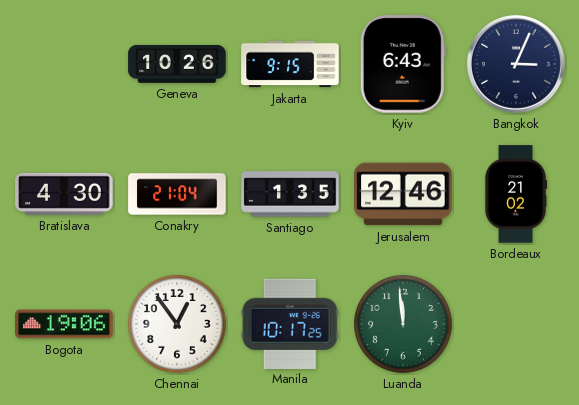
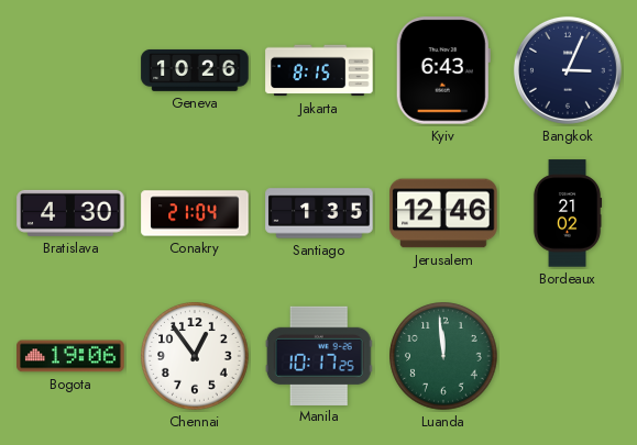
Jakarta: 9:15 -> 8:15 (319, 70)
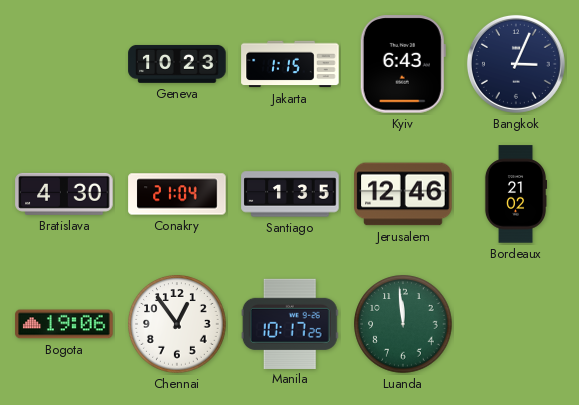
Geneva: 10:26 -> 10:23 (177, 64)
Jakarta: 8:15 -> 1:15 (290, 64)
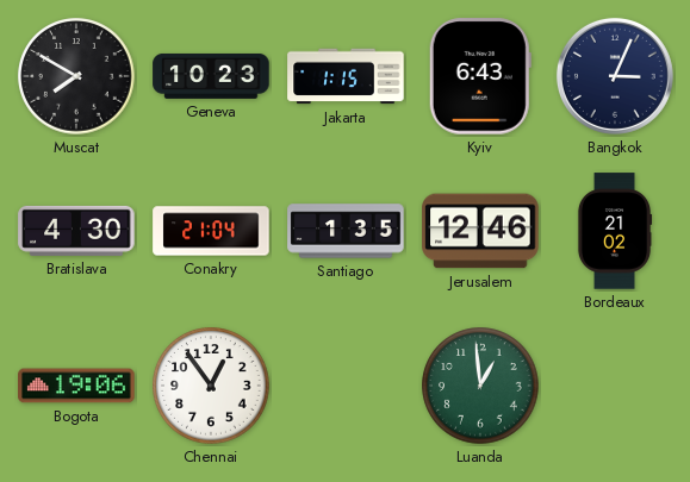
Muscat: none -> 7:50 (76, 76)
Manila: 10:17 -> none (290, 323)
Luanda: 11:59 -> 12:59 (480, 386)
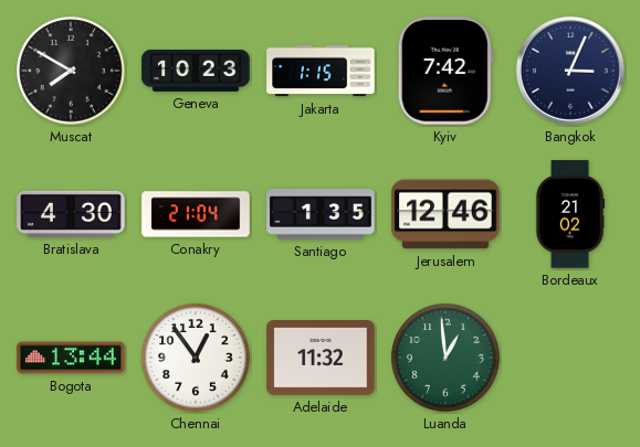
Kyiv: 6:43 -> 7:42 (445, 71)
Bogota: 19:06 -> 13:44 (71, 358)
Adelaide: none -> 11:32 (321, 359)
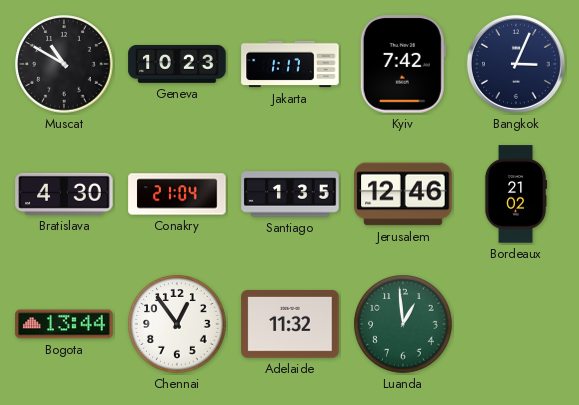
Muscat: 7:50 -> 10:50 (64, 64)
Jakarta: 1:15 -> 1:17 (290, 64)
